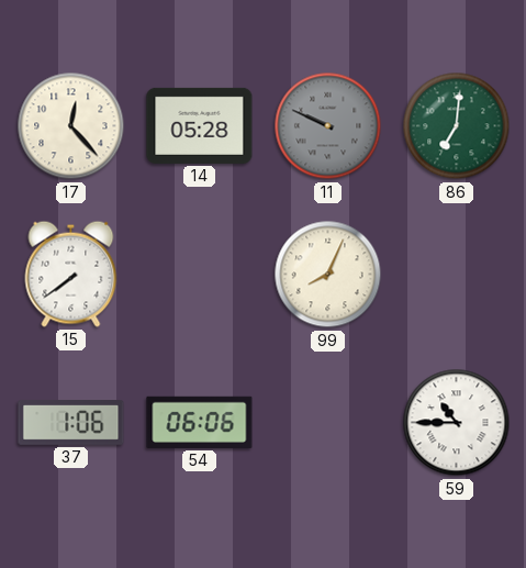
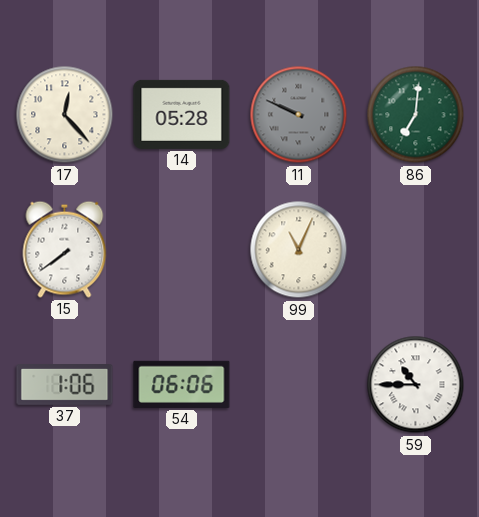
99: 8:04 -> 11:04 (299, 250)
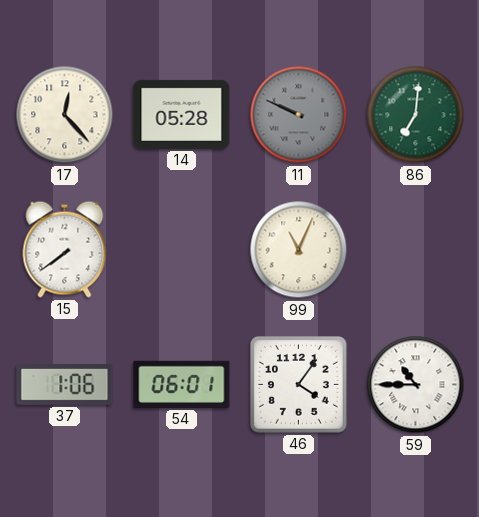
54: 06:06 -> 06:01 (182, 384)
46: none -> 4:06 (298, 384)
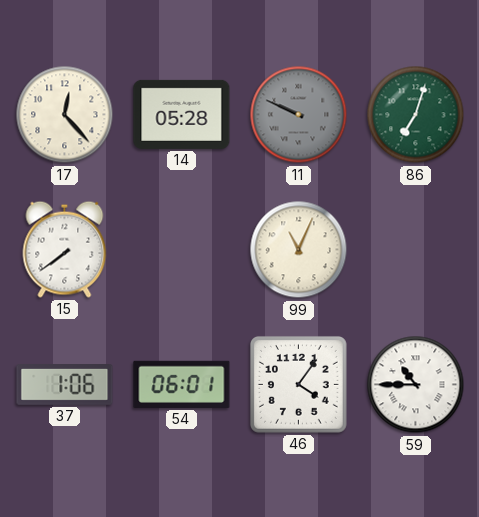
86: 7:01 -> 7:03 (416, 115)
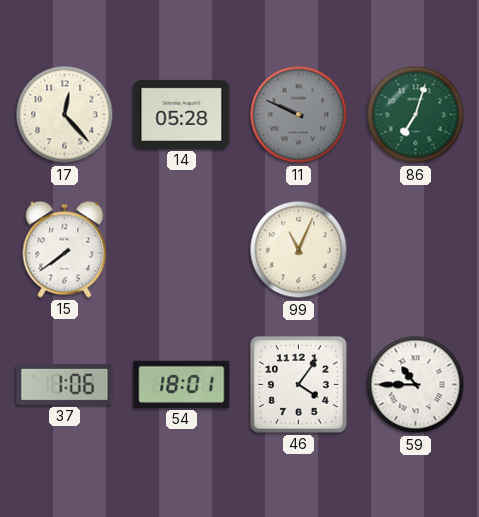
54: 06:01 -> 18:01 (182, 384)
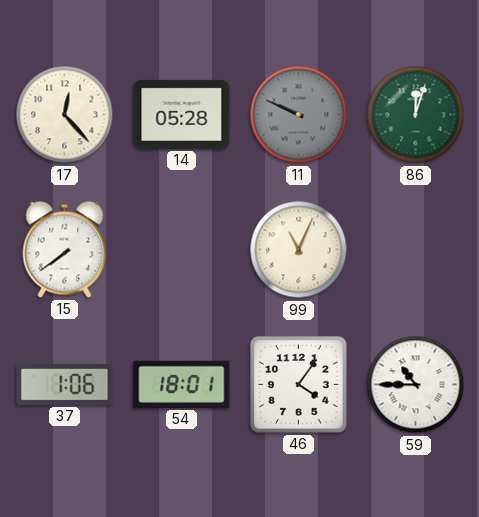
86: 7:03 -> 12:03 (416, 115)
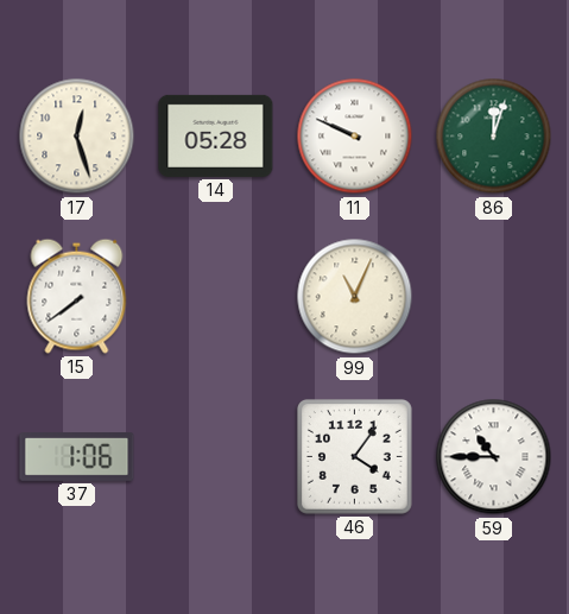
17: 12:23 -> 12:27 (77, 137)
11 dial: grey -> white (355, 137)
54: 18:01 -> none (182, 384)
